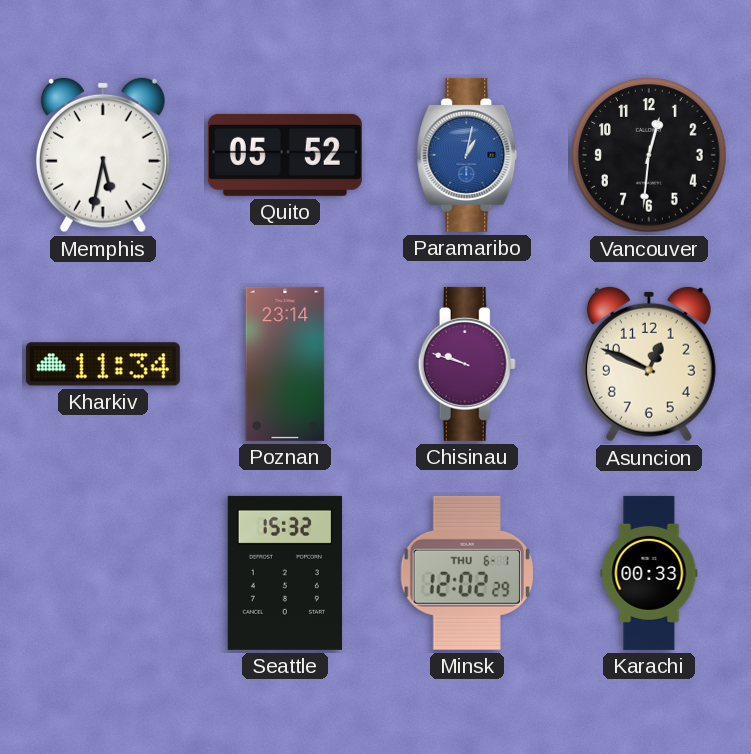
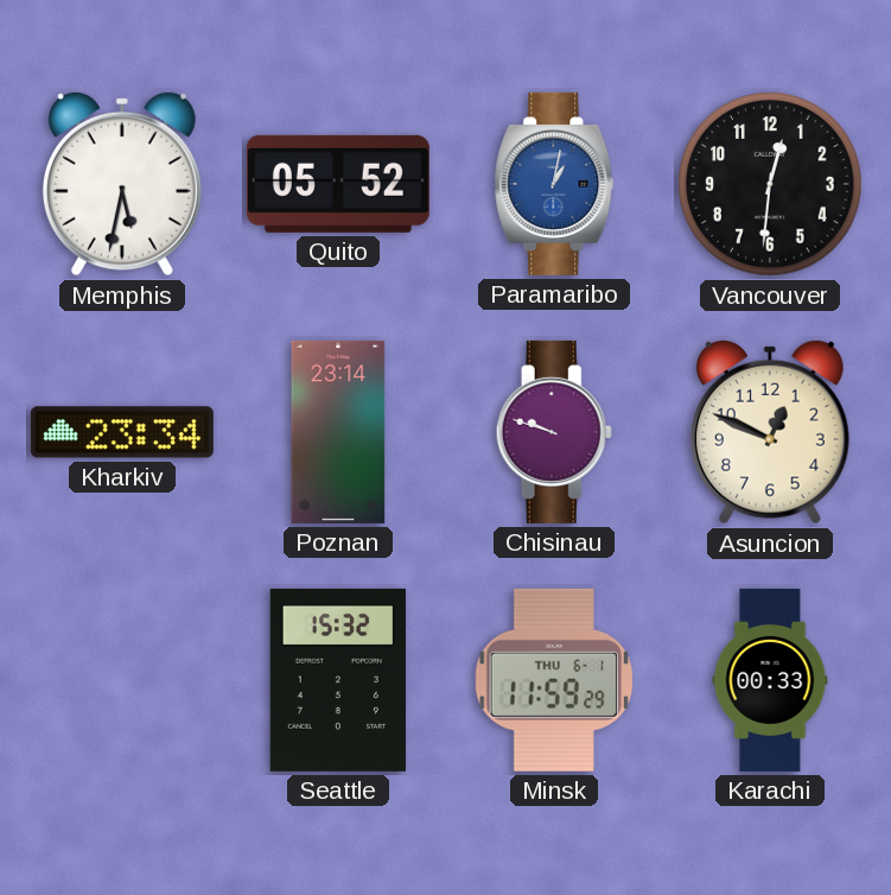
Kharkiv: 11:34 -> 23:34 (122, 432)
Minsk: 12:02 -> 11:59 (553, 680)
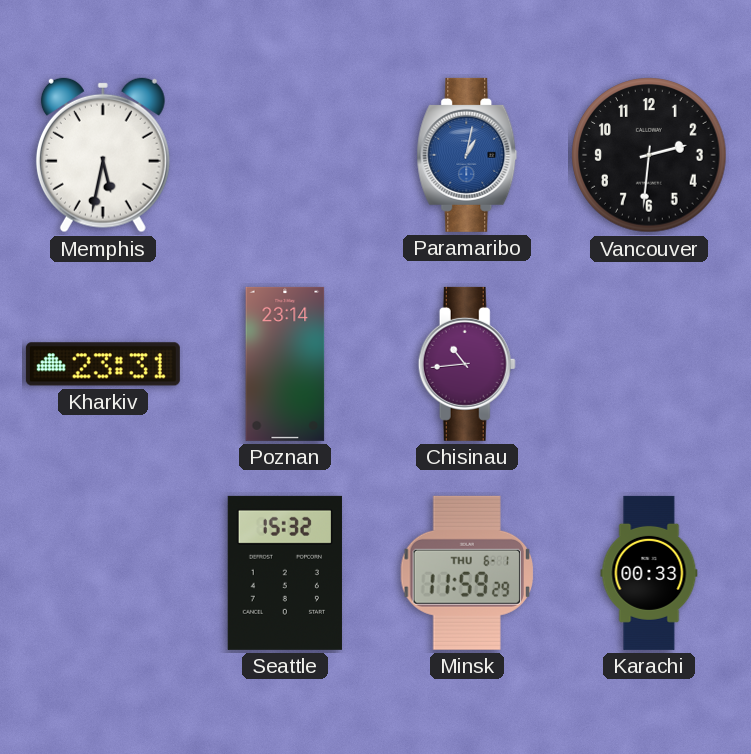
Quito: 05:52 -> none (338, 184)
Vancouver: 12:31 -> 2:31 (649, 155)
Kharkiv: 23:34 -> 23:31 (103, 364)
Chisinau: 9:48 -> 10:44 (467, 364)
Asuncion: 12:49 -> none (770, 432)
